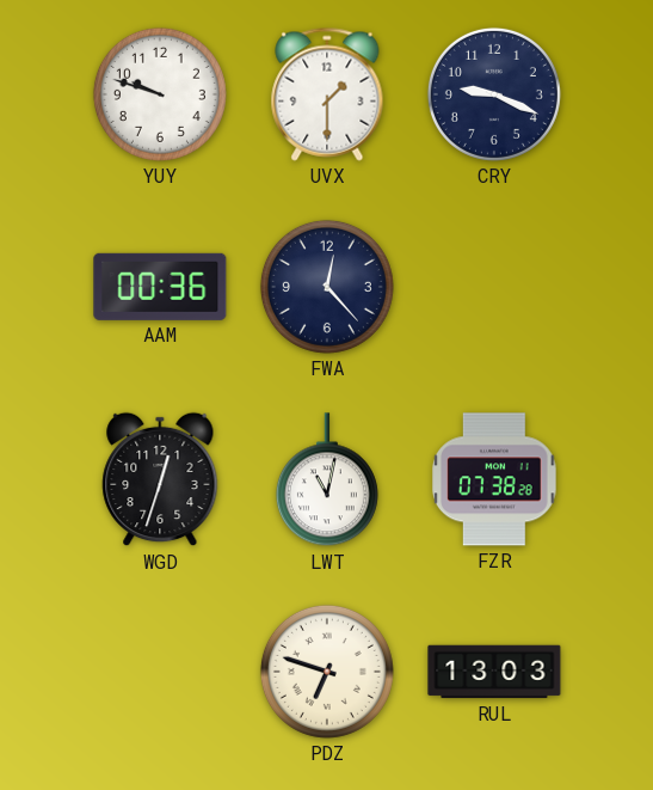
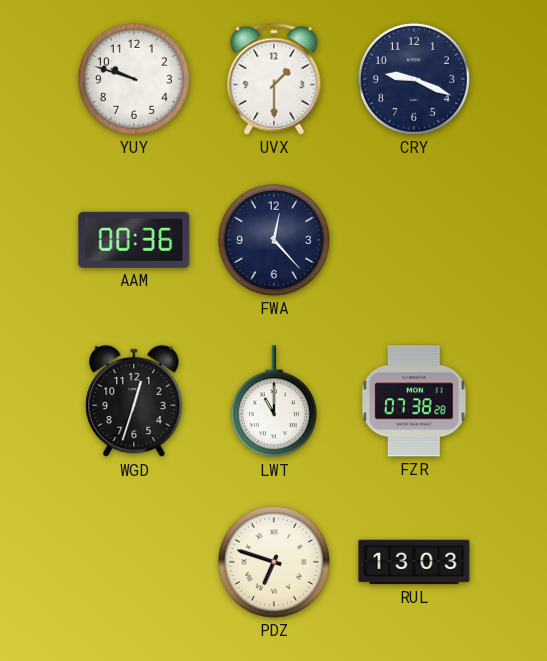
LWT: 11:02 -> 11:00 (274, 402)
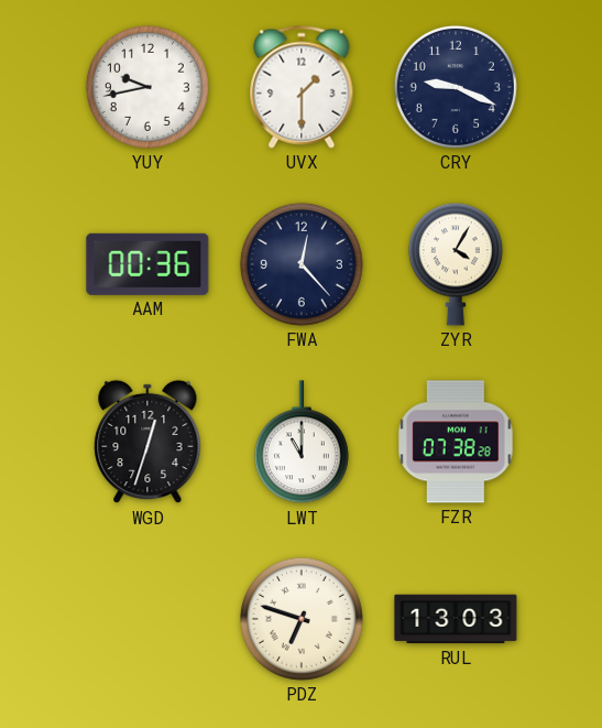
YUY: 9:48 -> 9:43 (147, 87)
ZYR: none -> 4:05 (456, 264)
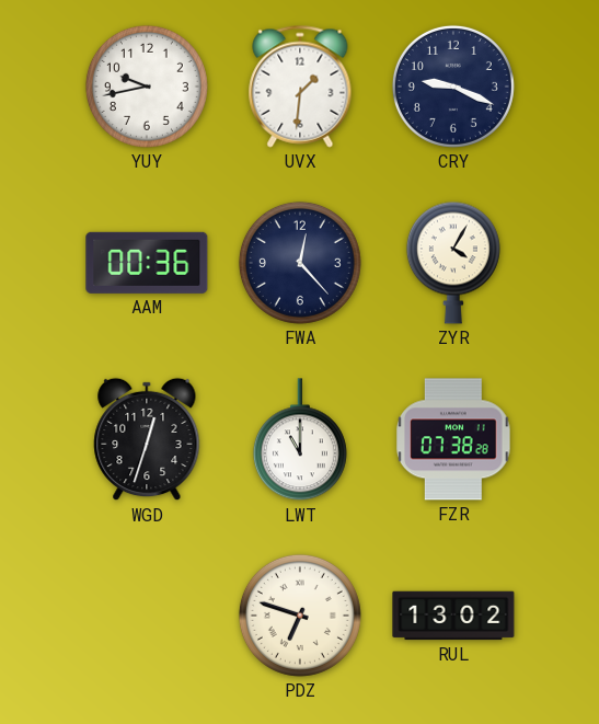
UVX: 1:30 -> 1:31 (300, 87)
RUL: 13:03 -> 13:02 (453, 616)
